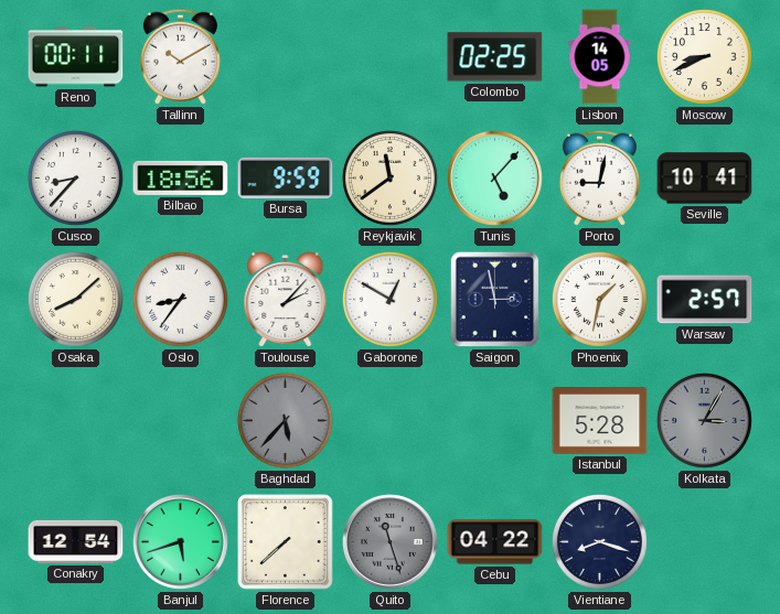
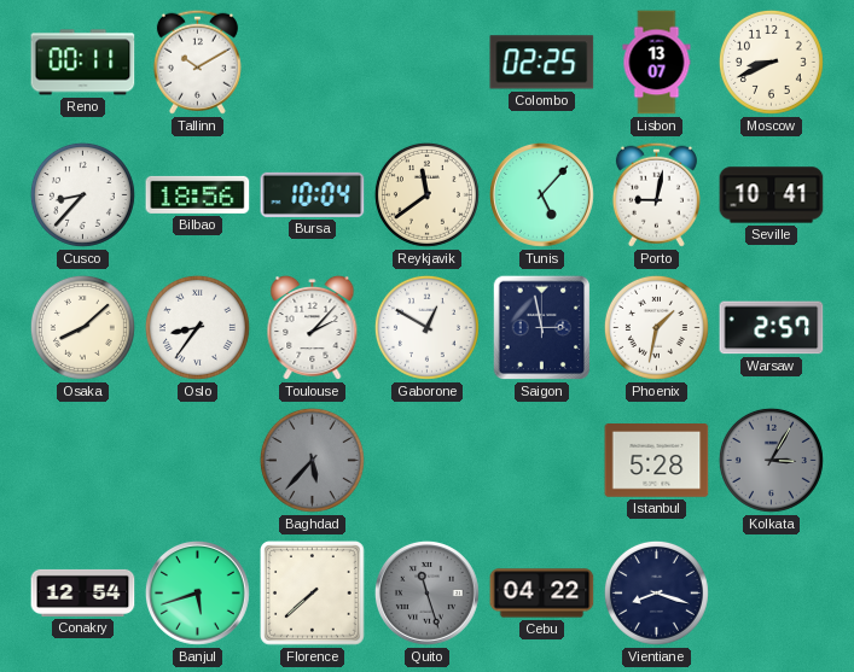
Lisbon: 14:05 -> 13:07 (657, 63)
Bursa: 9:59 -> 10:04 (313, 194)
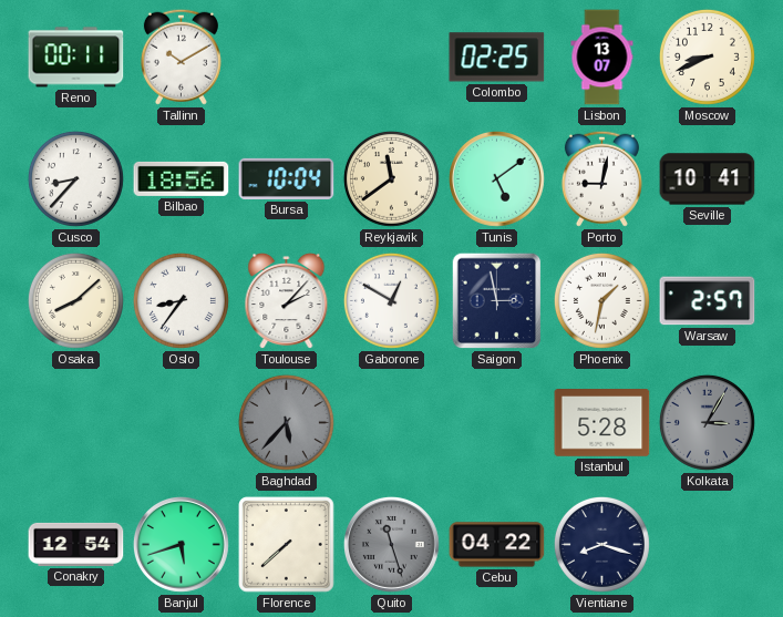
Tunis: 5:07 -> 5:09 (497, 179)
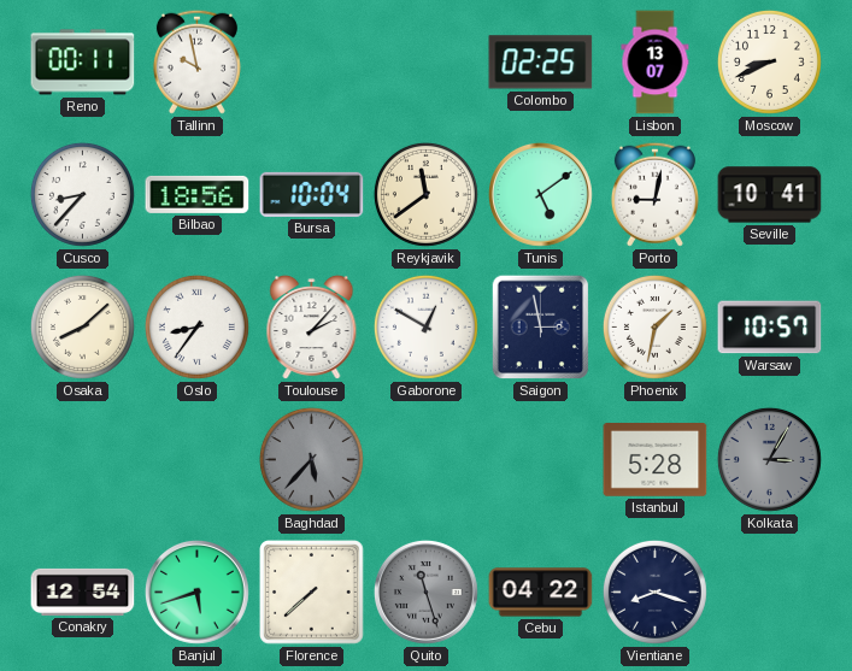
Tallinn: 10:10 -> 9:58 (196, 61)
Warsaw: 2:57 -> 10:57 (770, 328)
